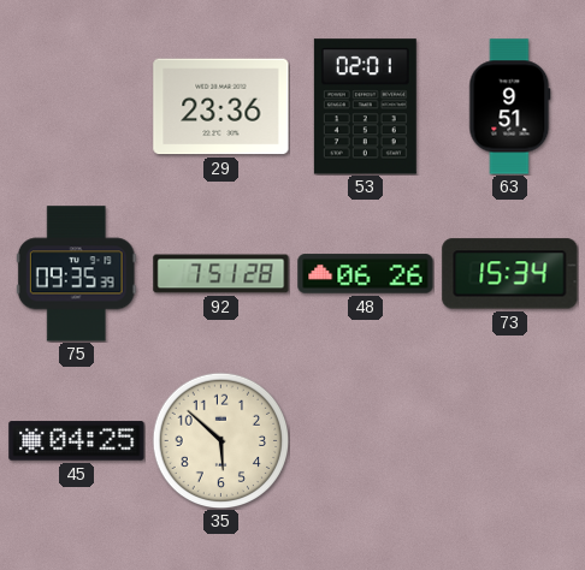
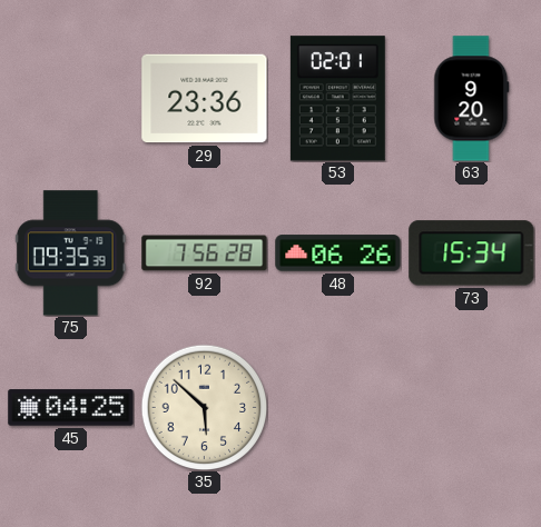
63: 9:51 -> 9:20 (472, 99)
92: 7:51 -> 7:56 (205, 253)
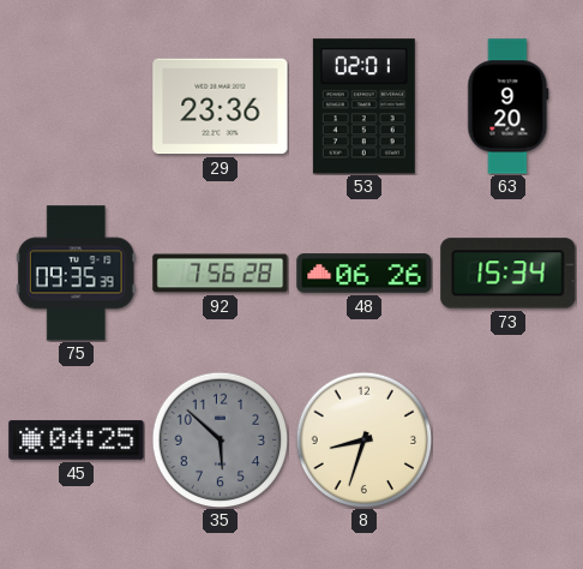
35 dial: cream -> grey (220, 439)
8: none -> 8:33 (363, 439)
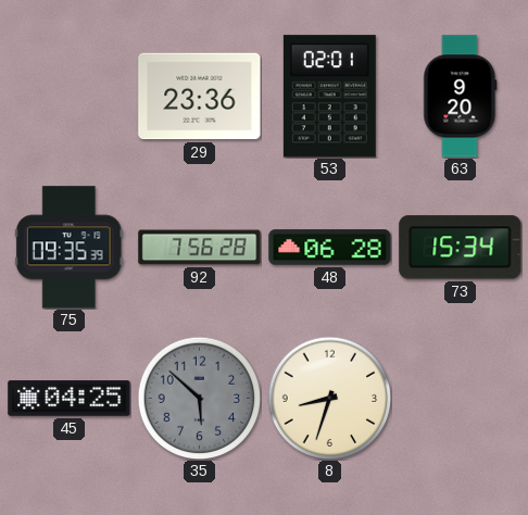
48: 06:26 -> 06:28 (330, 248)
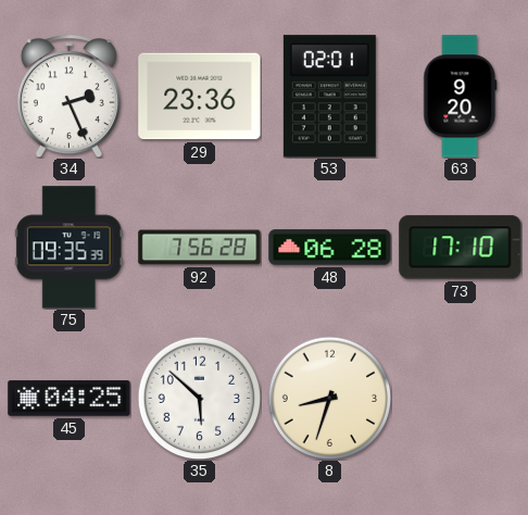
34: none -> 2:26 (68, 97)
73: 15:34 -> 17:10 (461, 248)
35 dial: grey -> white (199, 398)
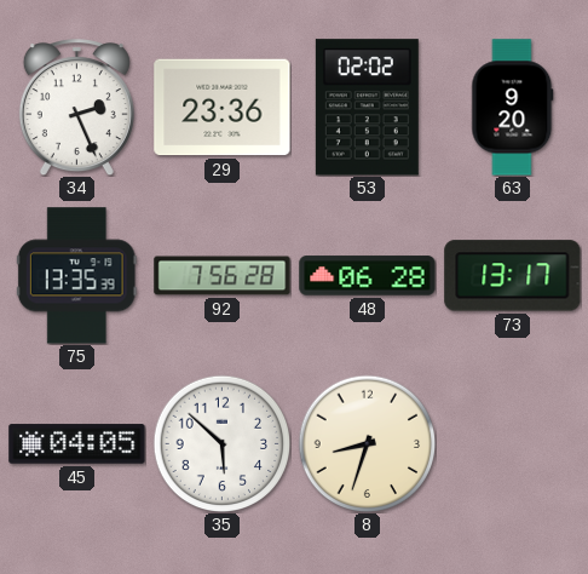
53: 02:01 -> 02:02 (367, 108)
75: 09:35 -> 13:35 (76, 276)
73: 17:10 -> 13:17 (513, 276)
45: 04:25 -> 04:05 (77, 444)
